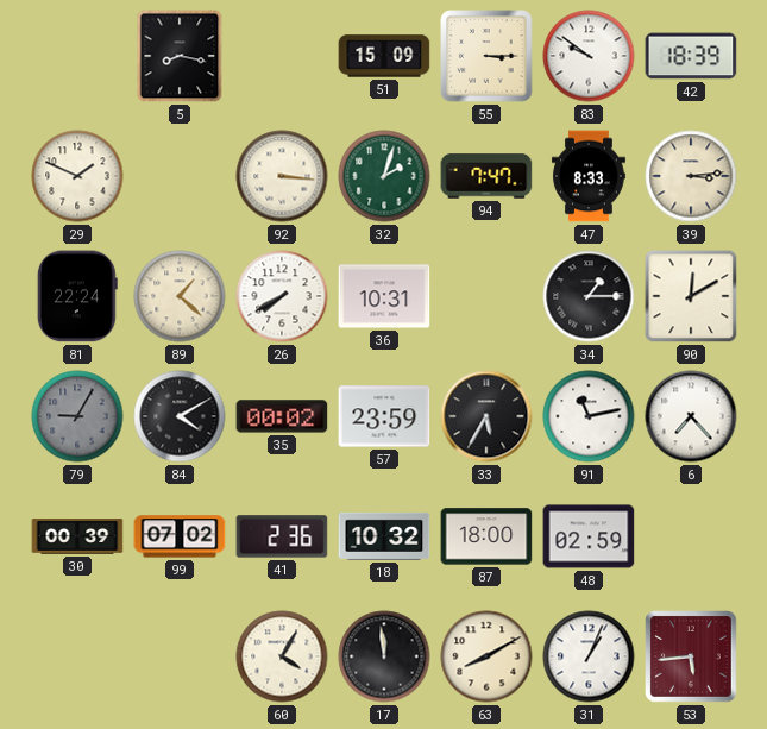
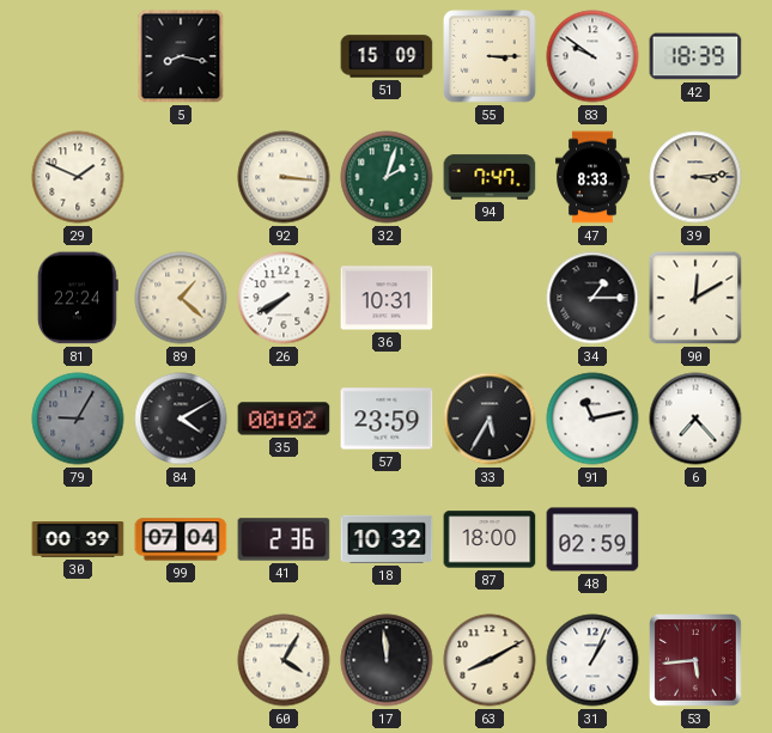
99: 07:02 -> 07:04 (181, 539)
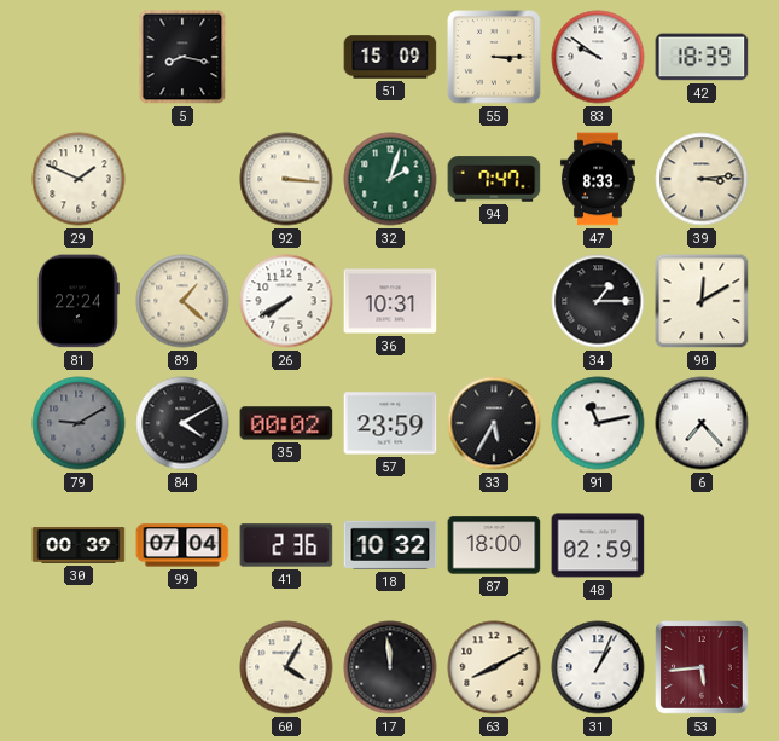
79: 9:05 -> 9:10 (79, 423)
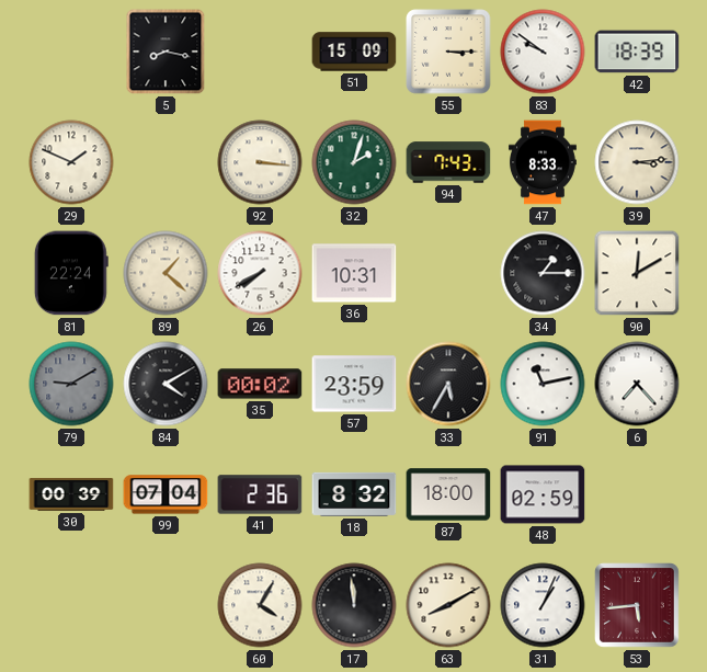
94: 7:47 -> 7:43 (448, 162)
18: 10:32 -> 8:32 (354, 494)
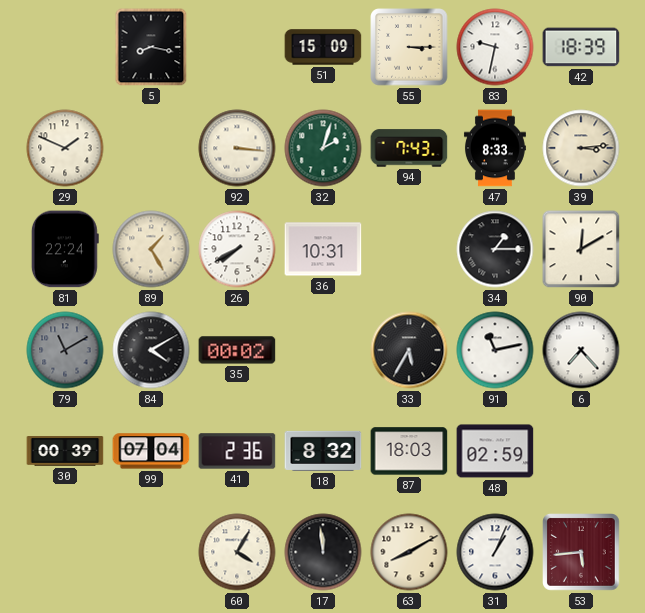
83: 9:51 -> 9:32 (495, 47)
89: 1:22 -> 1:25 (151, 249)
79: 9:10 -> 11:10 (65, 350)
57: 23:59 -> none (354, 384)
87: 18:00 -> 18:03 (409, 451)
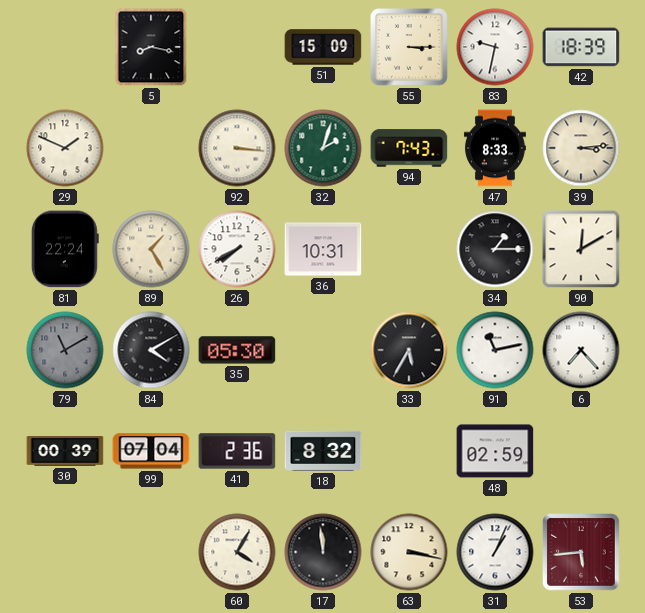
35: 00:02 -> 05:30 (237, 350)
87: 18:03 -> none (409, 451)
63: 8:10 -> 3:17 (409, 552)
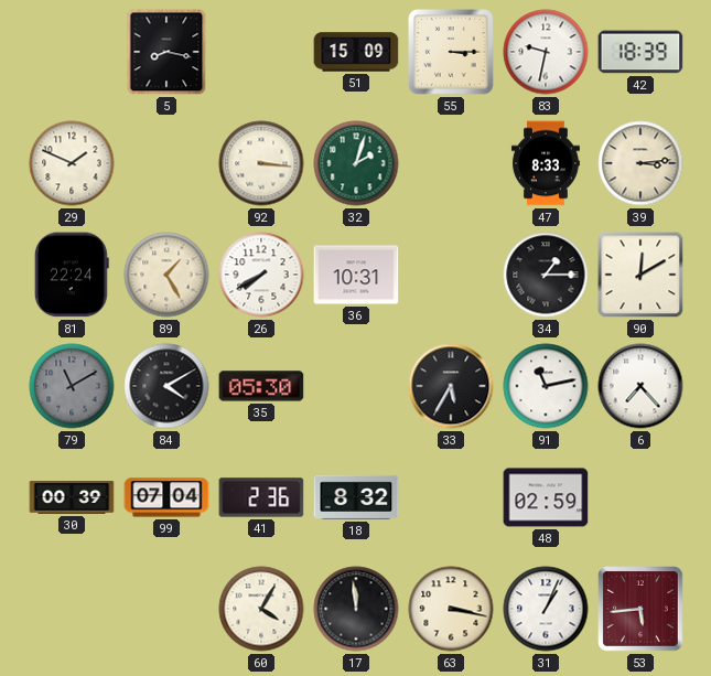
94: 7:43 -> none (409, 148)
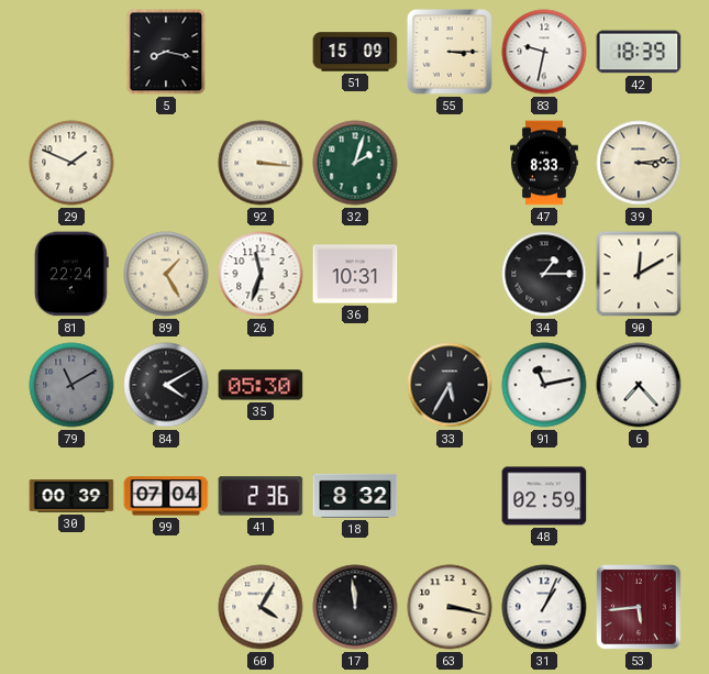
26: 7:40 -> 11:33 (261, 274)
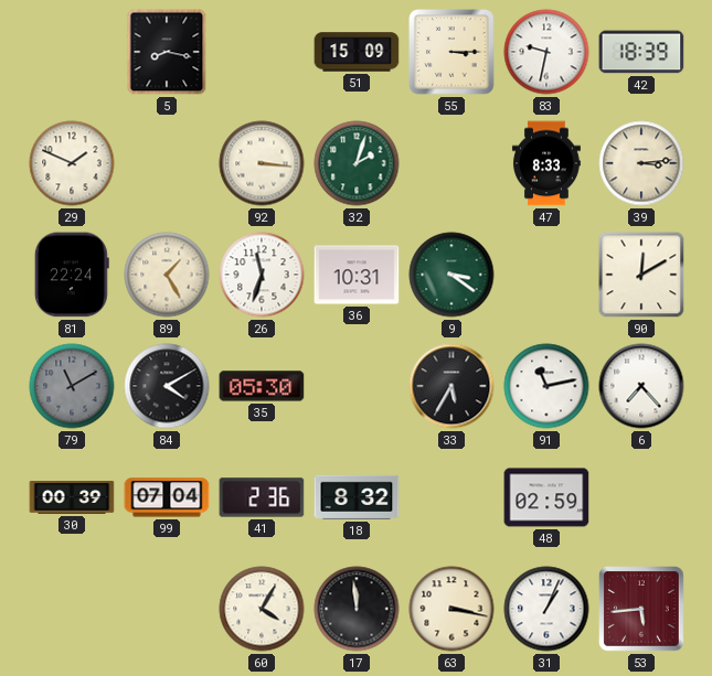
9: none -> 3:21 (451, 275)
34: 1:15 -> none (544, 274)
